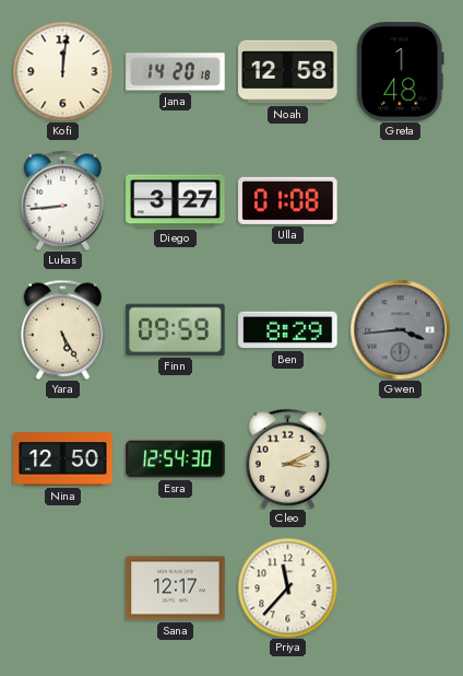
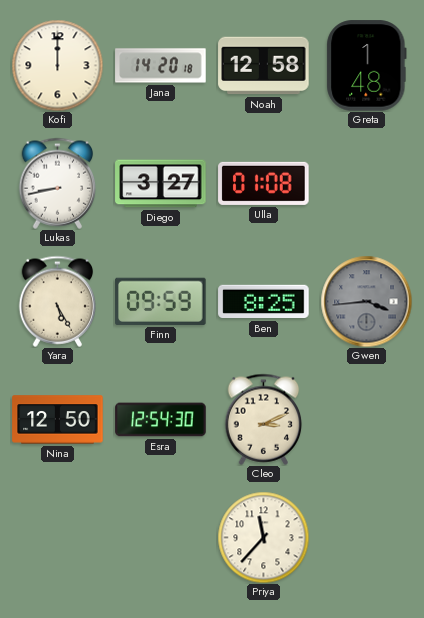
Kofi: 12:01 -> 12:00 (57, 65)
Lukas: 8:44 -> 8:43 (58, 183)
Ben: 8:29 -> 8:25 (264, 302)
Sana: 12:17 -> none (176, 588)
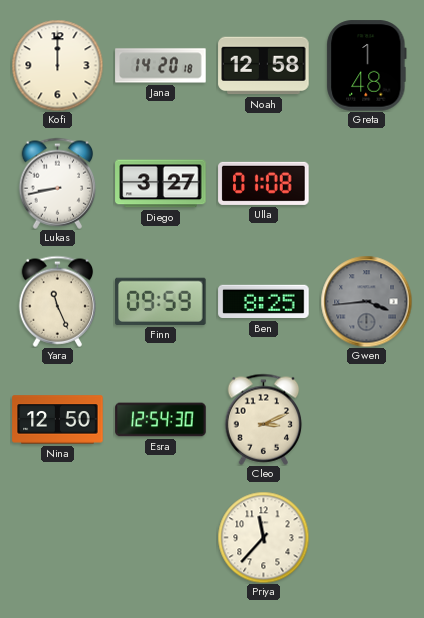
Yara: 5:25 -> 11:26 (58, 301)
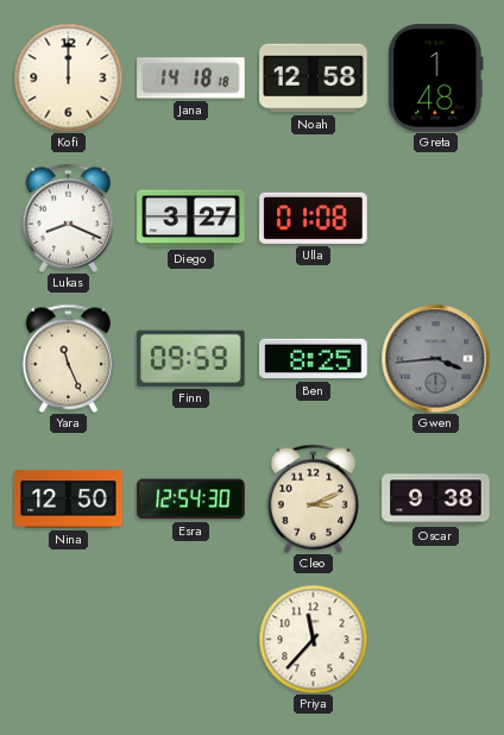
Jana: 14:20 -> 14:18 (191, 78)
Lukas: 8:43 -> 8:19 (69, 218)
Oscar: none -> 9:38 (436, 500)
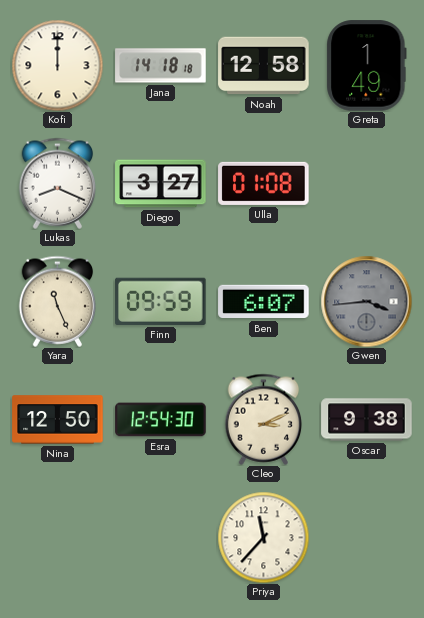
Greta: 1:48 -> 1:49 (367, 66)
Ben: 8:25 -> 6:07 (264, 302)
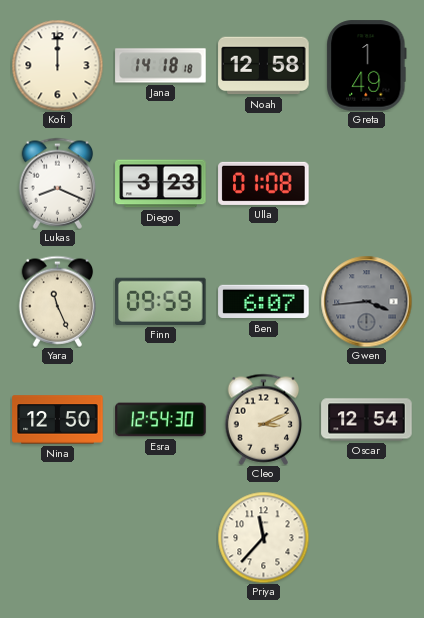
Diego: 3:27 -> 3:23 (161, 184)
Oscar: 9:38 -> 12:54 (367, 420)
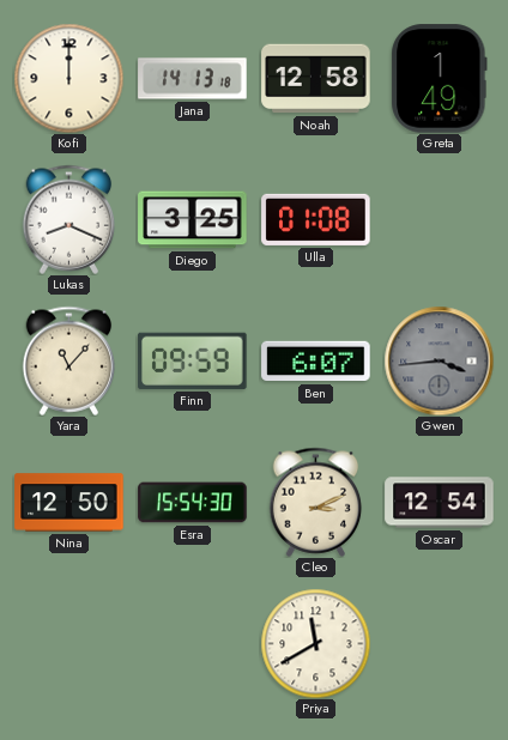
Jana: 14:18 -> 14:13 (193, 79)
Diego: 3:23 -> 3:25 (193, 220)
Yara: 11:26 -> 11:07 (69, 360)
Esra: 12:54 -> 15:54 (193, 503)
Priya: 11:37 -> 11:40 (315, 643)
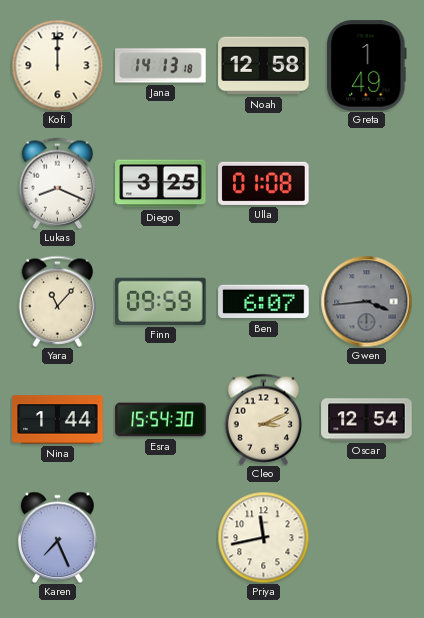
Nina: 12:50 -> 1:44 (58, 420)
Karen: none -> 7:26 (58, 537)
Priya: 11:40 -> 11:43 (263, 537)
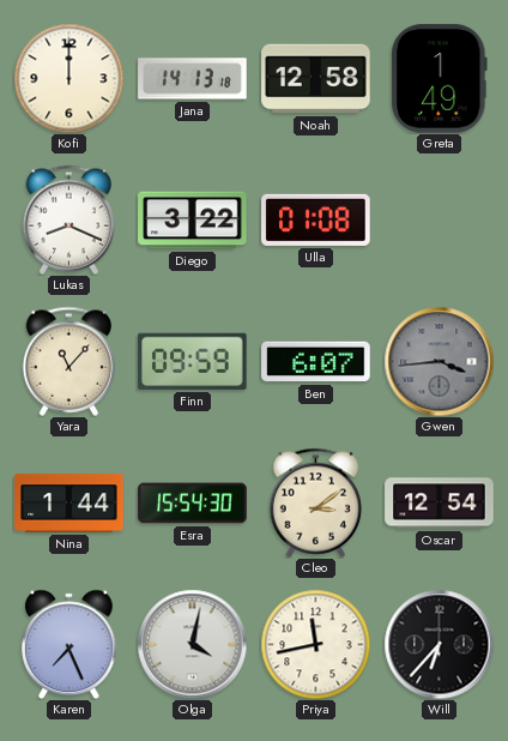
Diego: 3:25 -> 3:22 (193, 221)
Cleo: 3:11 -> 3:09 (316, 502)
Olga: none -> 4:02 (192, 644)
Will: none -> 6:37 (439, 644)
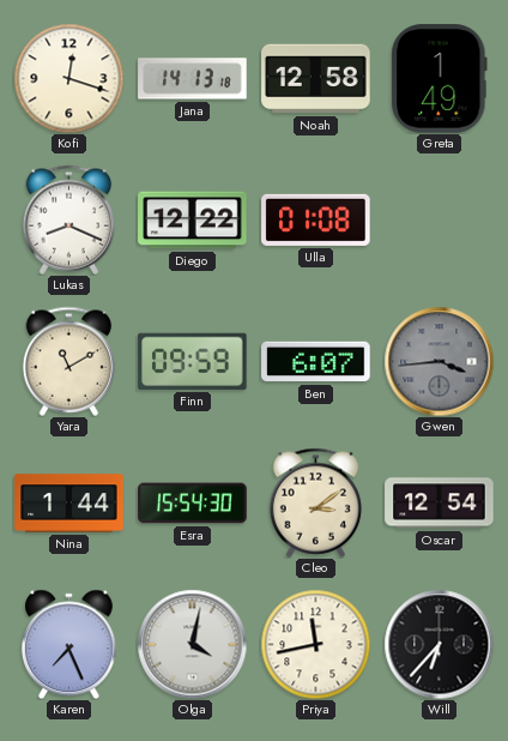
Kofi: 12:00 -> 12:18 (68, 78)
Diego: 3:22 -> 12:22 (193, 221)
Yara: 11:07 -> 11:10 (69, 361)
